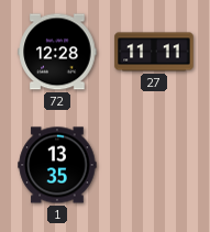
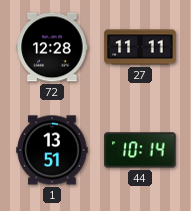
1: 13:35 -> 13:51 (52, 150)
44: none -> 10:14 (140, 150)
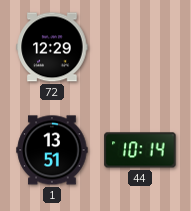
72: 12:28 -> 12:29 (52, 47)
27: 11:11 -> none (140, 47)
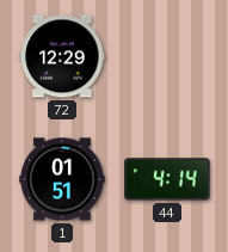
1: 13:51 -> 01:51 (62, 179)
44: 10:14 -> 4:14 (167, 179)
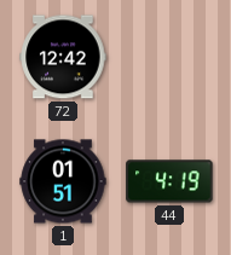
72: 12:29 -> 12:42 (63, 57)
44: 4:14 -> 4:19 (169, 181)
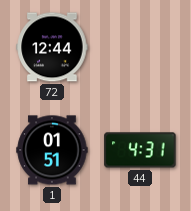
72: 12:42 -> 12:44 (52, 47)
44: 4:19 -> 4:31 (140, 150)
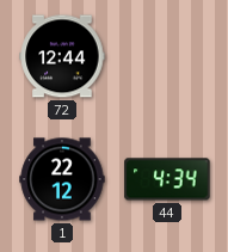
1: 01:51 -> 22:12 (62, 179)
44: 4:31 -> 4:34 (167, 179)
